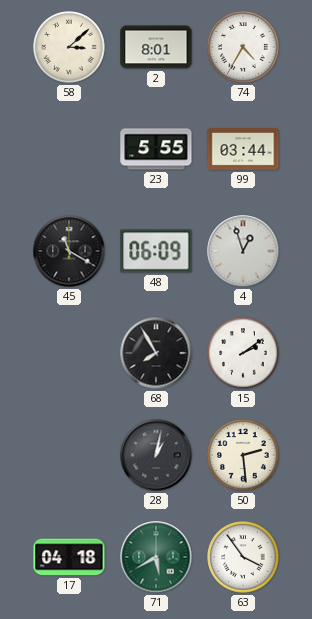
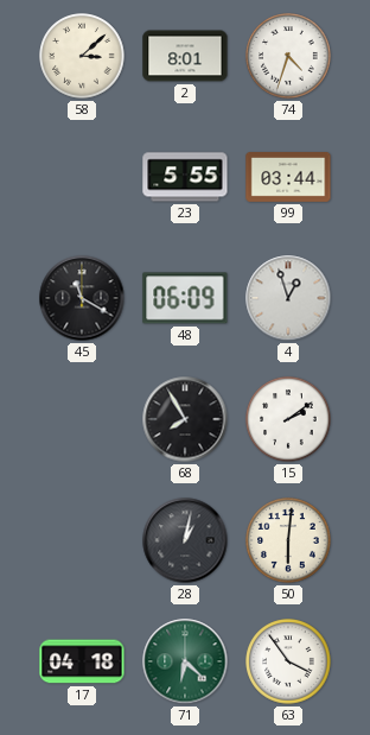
74: 4:35 -> 4:33 (288, 56)
50: 2:29 -> 6:01 (288, 540)
71: 5:40 -> 6:22 (185, 661)
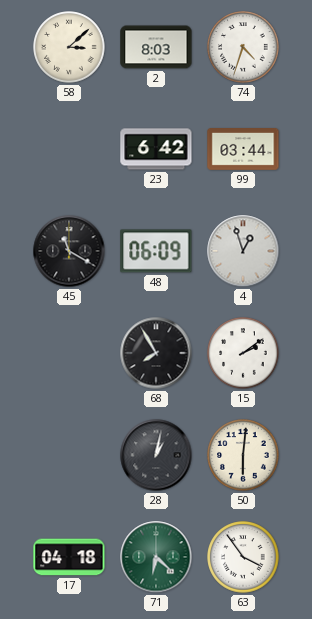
2: 8:01 -> 8:03 (156, 47)
23: 5:55 -> 6:42 (156, 149)
